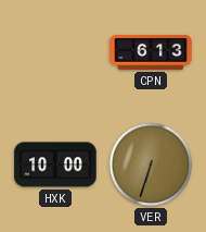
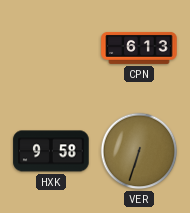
HXK: 10:00 -> 9:58 (51, 151)
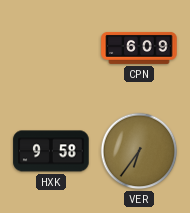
CPN: 6:13 -> 6:09 (139, 48)
VER: 6:33 -> 6:36 (139, 151)
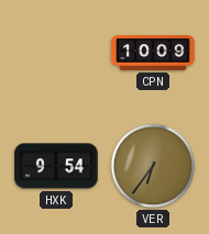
CPN: 6:09 -> 10:09 (153, 53)
HXK: 9:58 -> 9:54 (56, 166)
